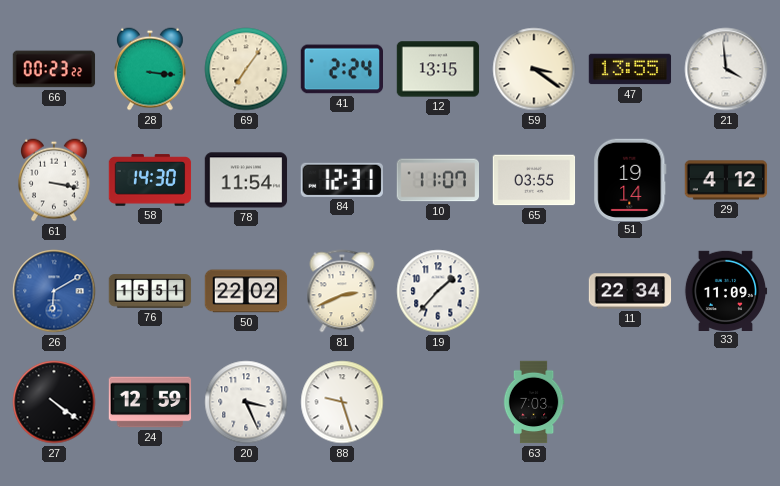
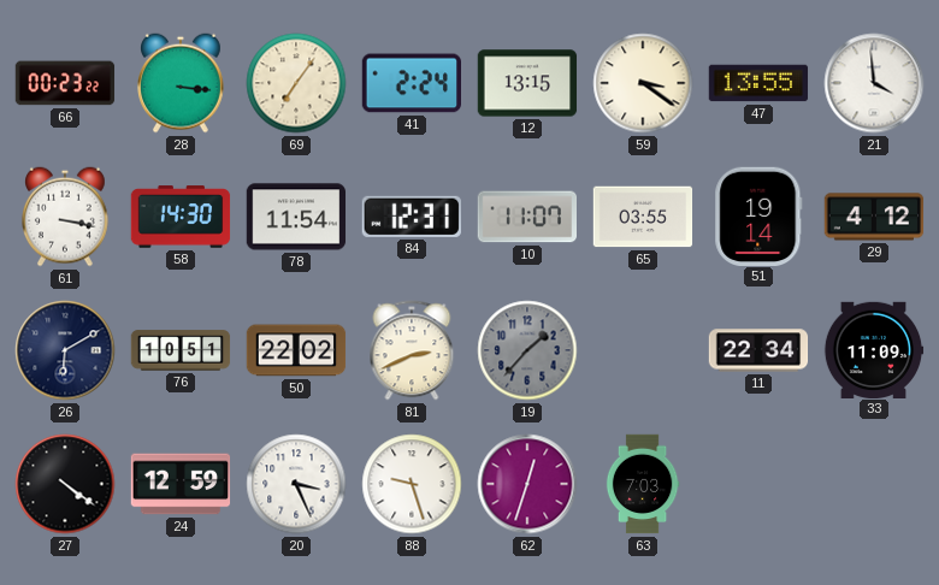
26 dial: blue -> navy (65, 350)
76: 15:51 -> 10:51 (181, 350)
19 dial: white -> grey (527, 350)
62: none -> 12:33 (527, 484)
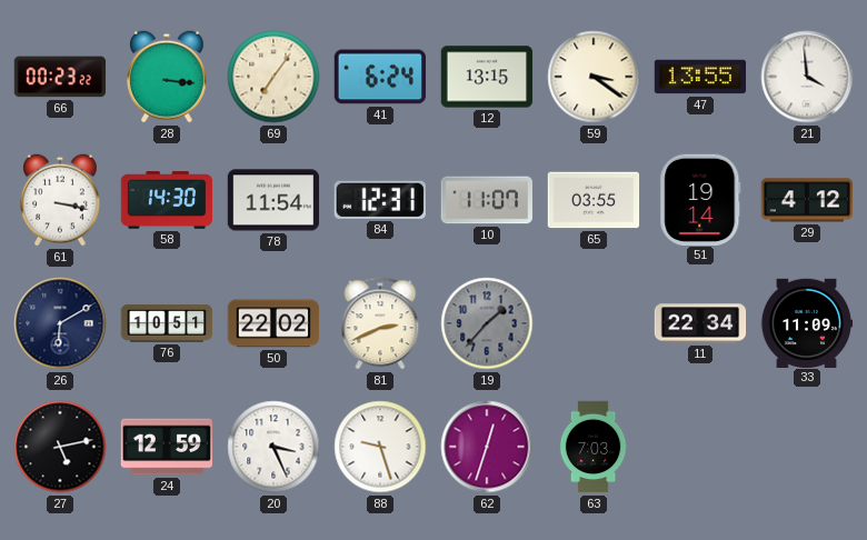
41: 2:24 -> 6:24 (380, 77)
27: 4:21 -> 5:13 (60, 447)
